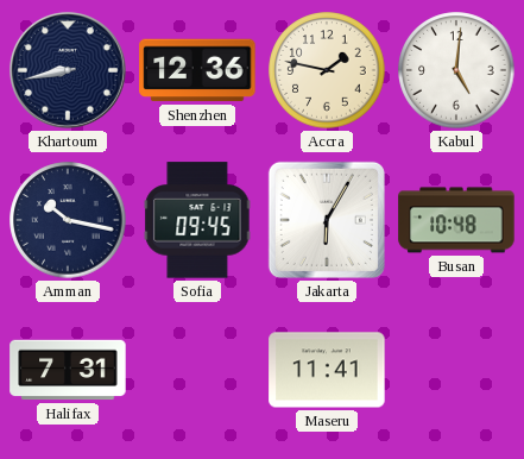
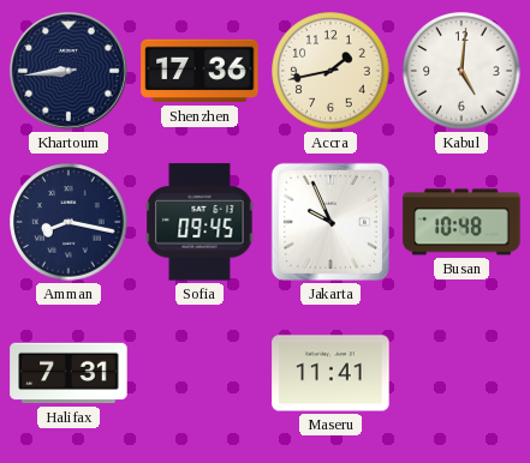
Khartoum: 8:43 -> 8:44 (69, 71)
Shenzhen: 12:36 -> 17:36 (200, 71)
Accra: 1:47 -> 1:43 (330, 71)
Amman: 10:17 -> 8:17 (69, 222)
Jakarta: 6:05 -> 9:56 (330, 222)
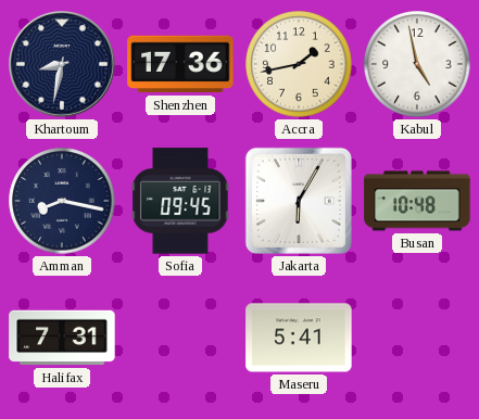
Khartoum: 8:44 -> 8:32 (62, 64)
Kabul: 5:01 -> 4:58 (417, 64)
Jakarta: 9:56 -> 6:05 (299, 201)
Maseru: 11:41 -> 5:41 (299, 338)
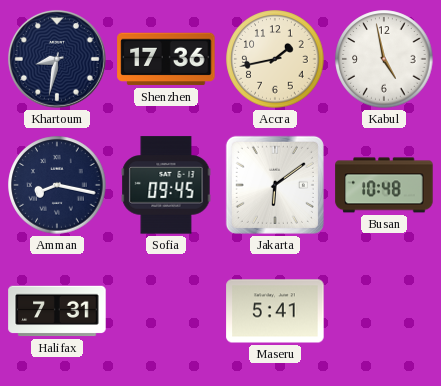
Jakarta: 6:05 -> 6:09 (275, 185)
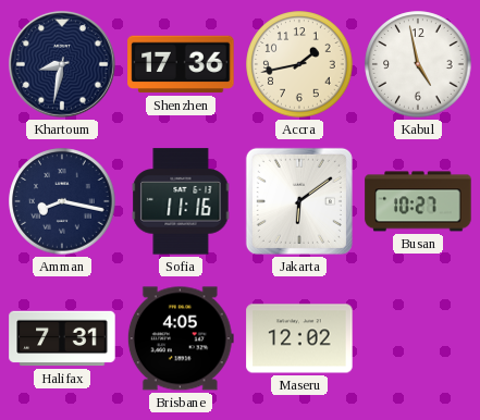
Sofia: 09:45 -> 11:16 (181, 201)
Busan: 10:48 -> 10:27 (418, 201)
Brisbane: none -> 4:05 (181, 338)
Maseru: 5:41 -> 12:02 (299, 338)
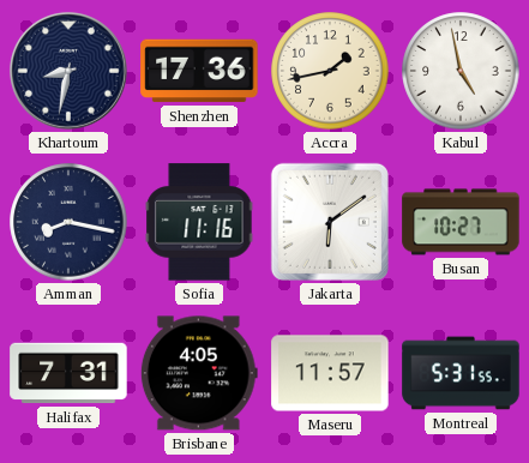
Maseru: 12:02 -> 11:57 (330, 373)
Montreal: none -> 5:31 (461, 373)
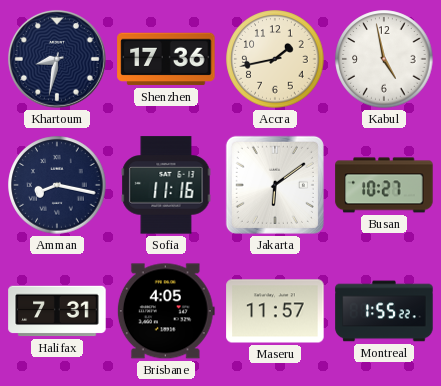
Montreal: 5:31 -> 1:55 (384, 311)
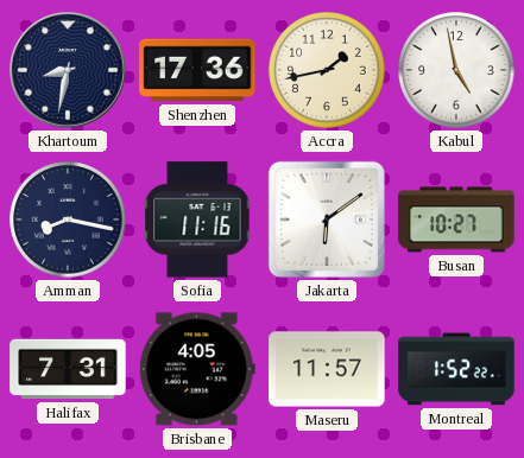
Montreal: 1:55 -> 1:52 (456, 369)
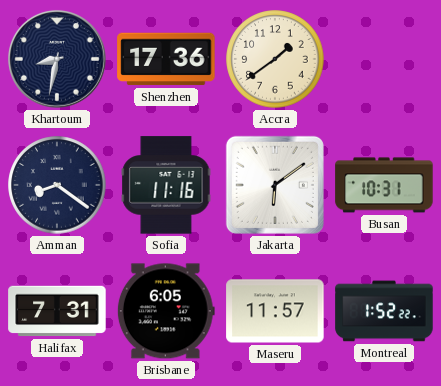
Accra: 1:43 -> 1:39 (275, 59)
Kabul: 4:58 -> none (456, 70)
Amman: 8:17 -> 8:21 (57, 185)
Busan: 10:27 -> 10:31 (384, 185)
Brisbane: 4:05 -> 6:05 (166, 311)
